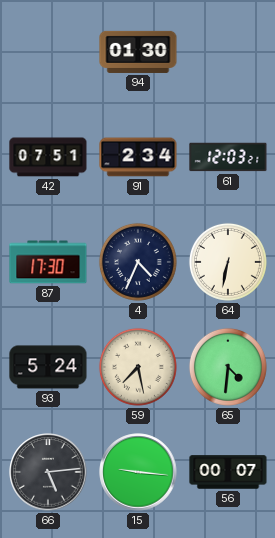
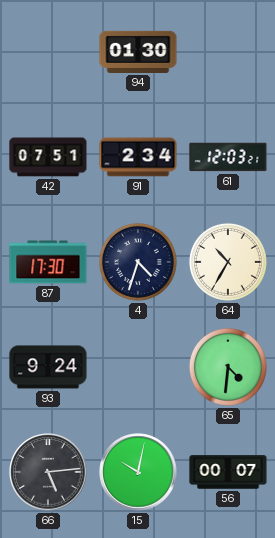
4: 4:34 -> 4:33 (138, 262)
64: 6:32 -> 10:35 (228, 262)
93: 5:24 -> 9:24 (48, 367)
59: 7:28 -> none (138, 367)
15: 9:16 -> 10:02 (138, 472)
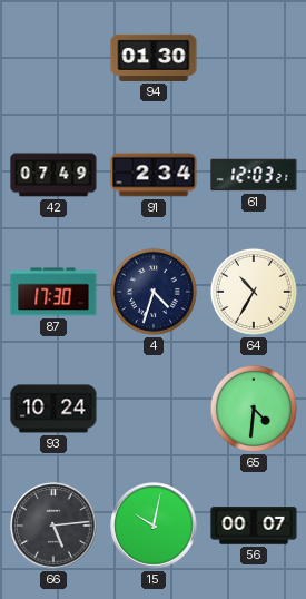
42: 07:51 -> 07:49 (53, 175)
93: 9:24 -> 10:24 (53, 409)
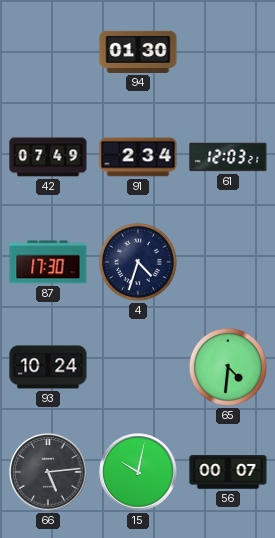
64: 10:35 -> none (254, 292)
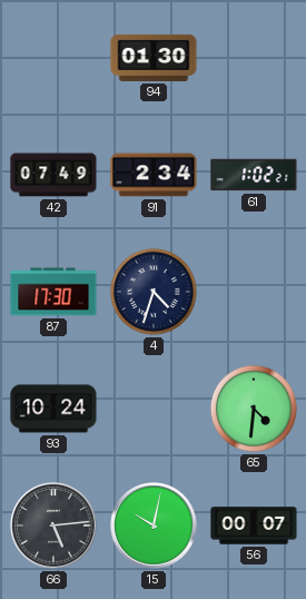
61: 12:03 -> 1:02 (254, 175)
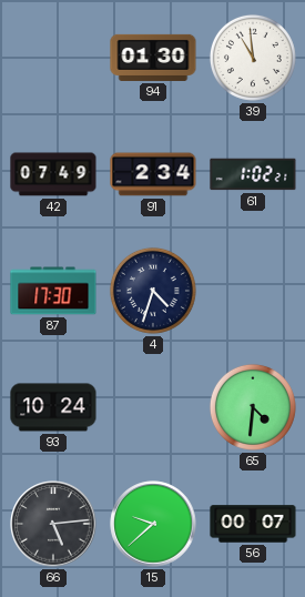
39: none -> 10:59 (253, 58)
15: 10:02 -> 9:38 (153, 524)
